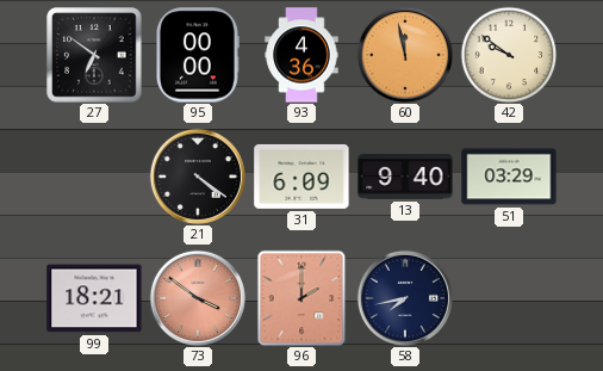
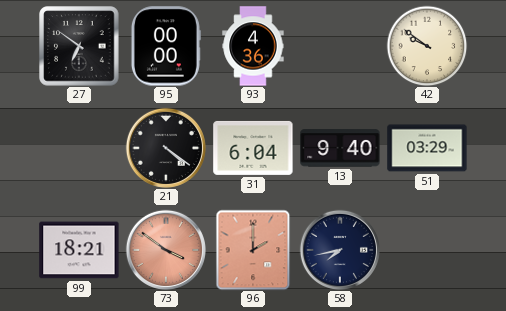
60: 11:58 -> none (405, 55)
31: 6:09 -> 6:04 (253, 148)
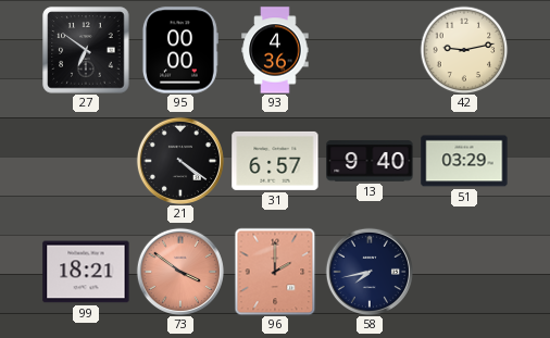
42: 9:51 -> 9:13 (464, 50)
31: 6:04 -> 6:57 (275, 161)
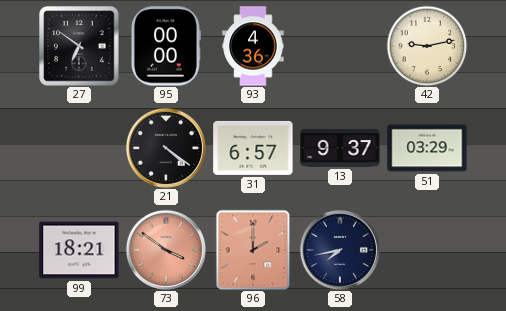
13: 9:40 -> 9:37 (340, 148)
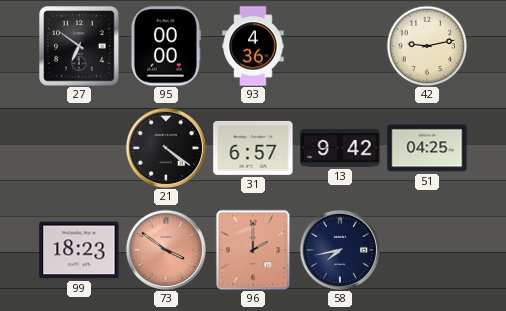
13: 9:37 -> 9:42 (340, 148)
51: 03:29 -> 04:25 (427, 148)
99: 18:21 -> 18:23 (79, 250)
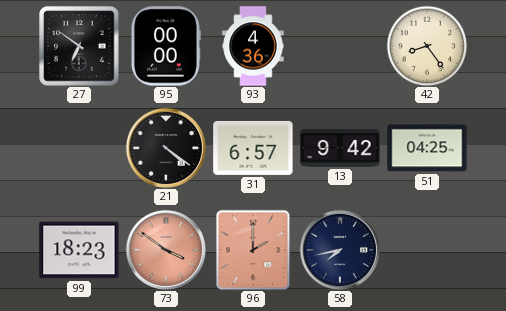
42: 9:13 -> 8:24 (427, 46)
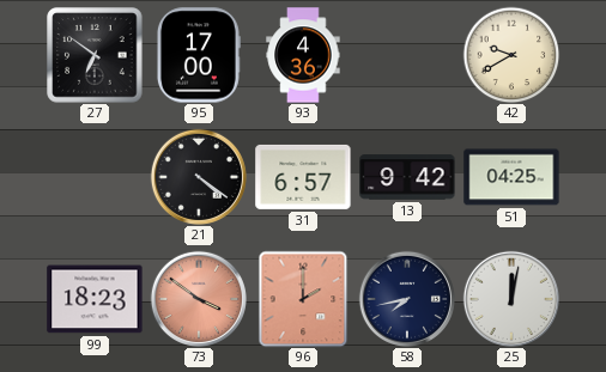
95: 00:00 -> 17:00 (198, 55)
42: 8:24 -> 9:40 (511, 55)
25: none -> 12:02 (511, 299)
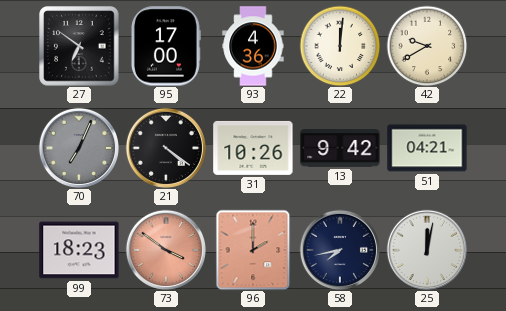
22: none -> 12:01 (340, 46)
70: none -> 7:04 (79, 148)
31: 6:57 -> 10:26 (253, 148)
51: 04:25 -> 04:21 (427, 148)
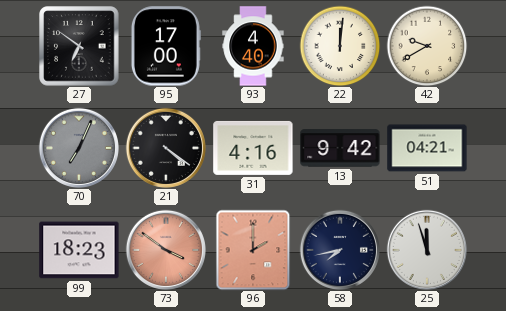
93: 4:36 -> 4:40 (253, 46)
31: 10:26 -> 4:16 (253, 148)
25: 12:02 -> 11:57 (427, 250)
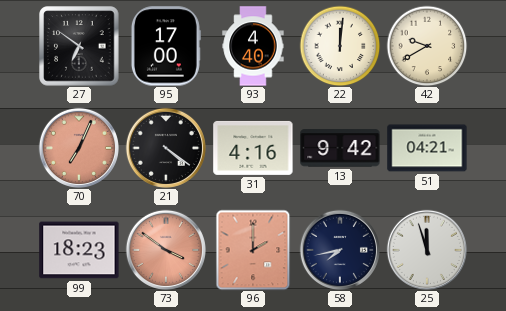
70 dial: grey -> salmon (79, 148)
